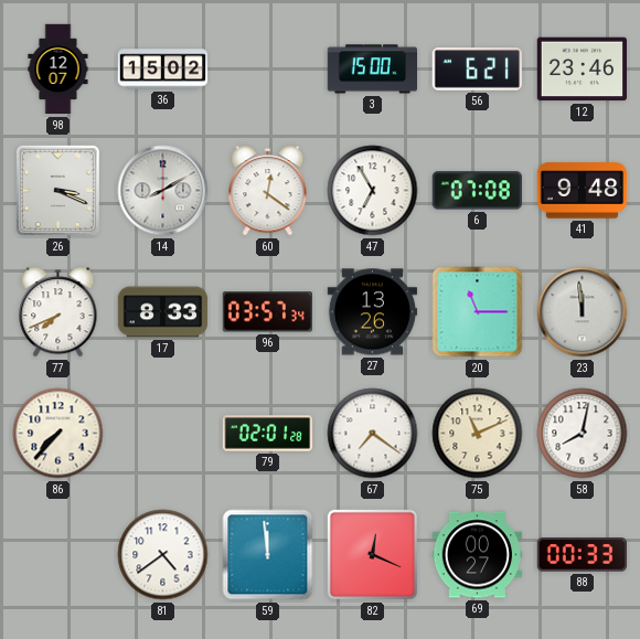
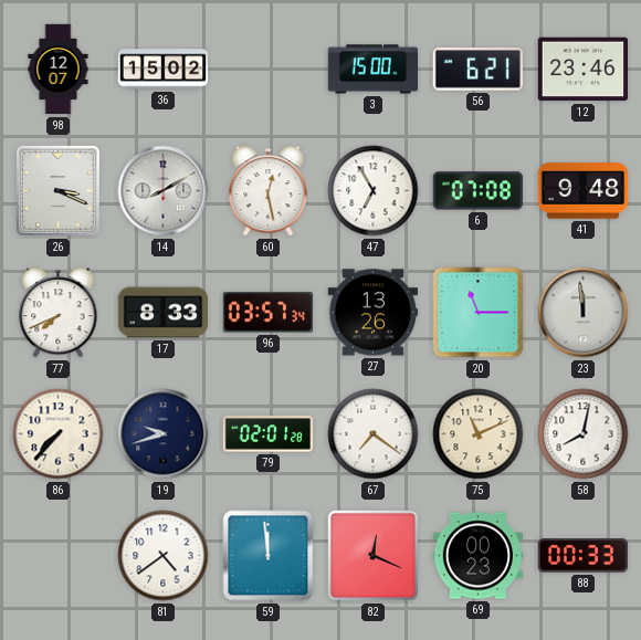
60: 12:21 -> 12:28 (269, 191)
19: none -> 9:42 (164, 434)
69: 00:27 -> 00:23 (479, 556)
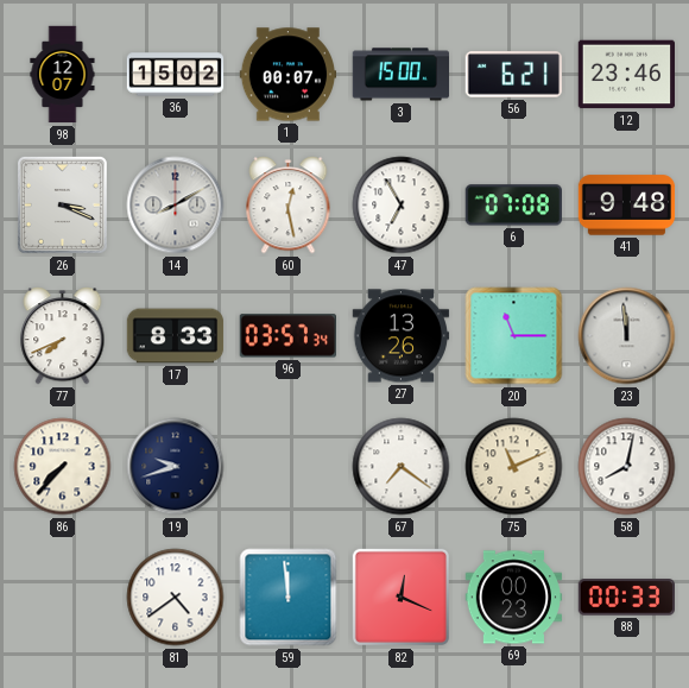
1: none -> 00:07 (289, 75)
79: 02:01 -> none (269, 434)
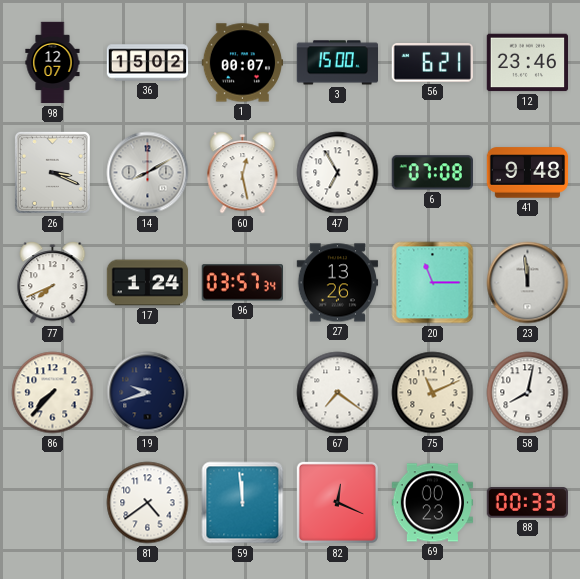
17: 8:33 -> 1:24 (148, 283)
